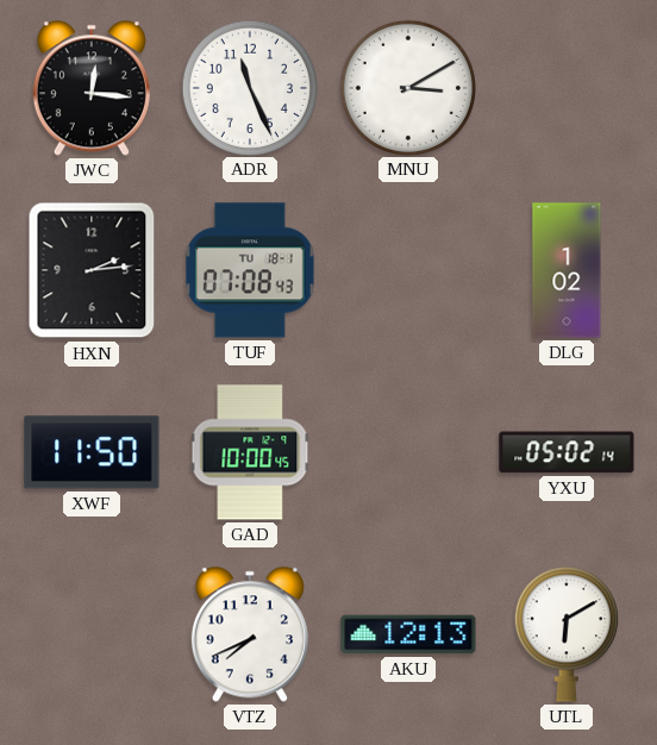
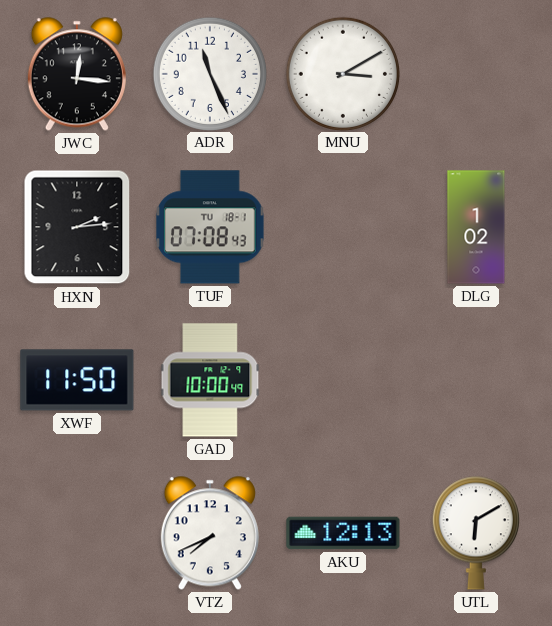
GAD: 10:00:45 -> 10:00:49 (210, 380)
YXU: 05:02 -> none (567, 452)
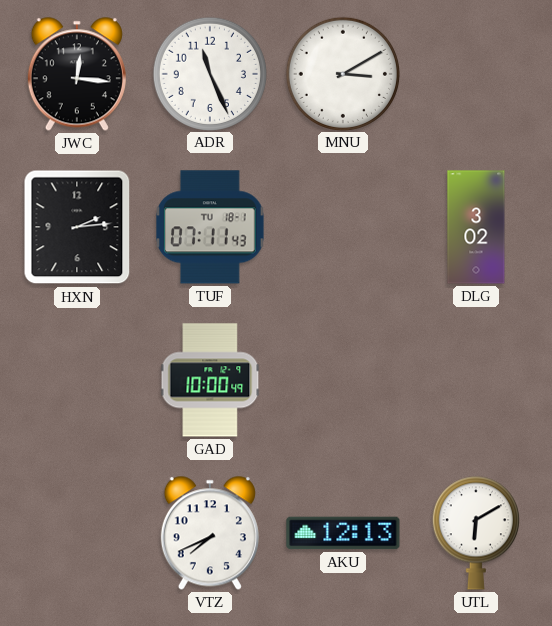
TUF: 07:08 -> 07:11 (211, 227)
DLG: 1:02 -> 3:02 (476, 227)
XWF: 11:50 -> none (77, 380)
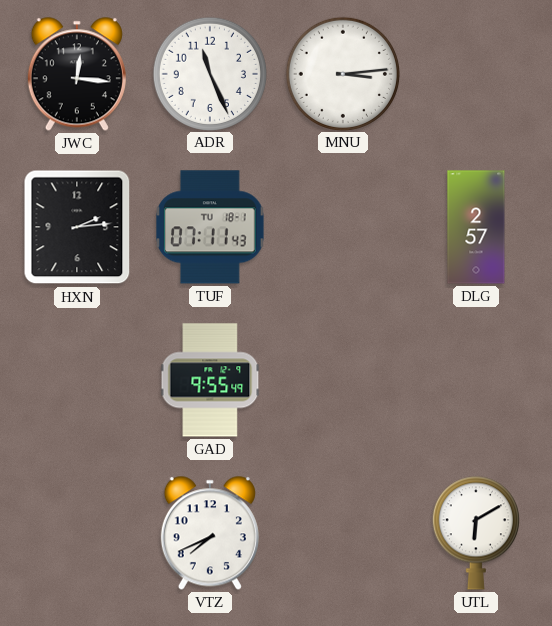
MNU: 3:10 -> 3:14 (342, 73)
DLG: 3:02 -> 2:57 (476, 227)
GAD: 10:00 -> 9:55 (210, 380)
AKU: 12:13 -> none (343, 533)
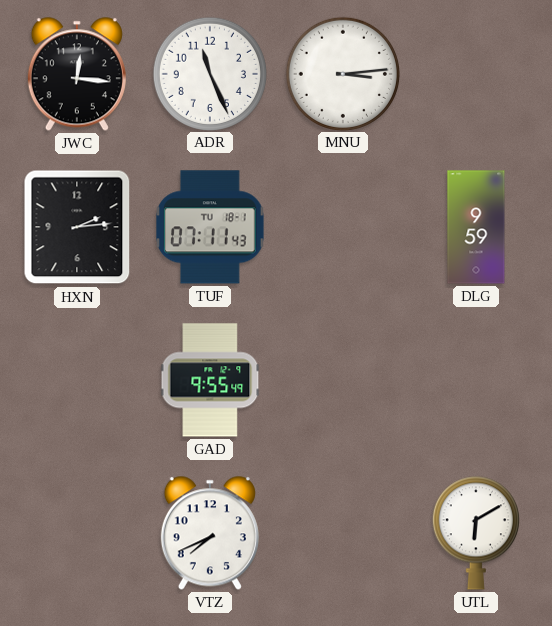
DLG: 2:57 -> 9:59 (476, 227)
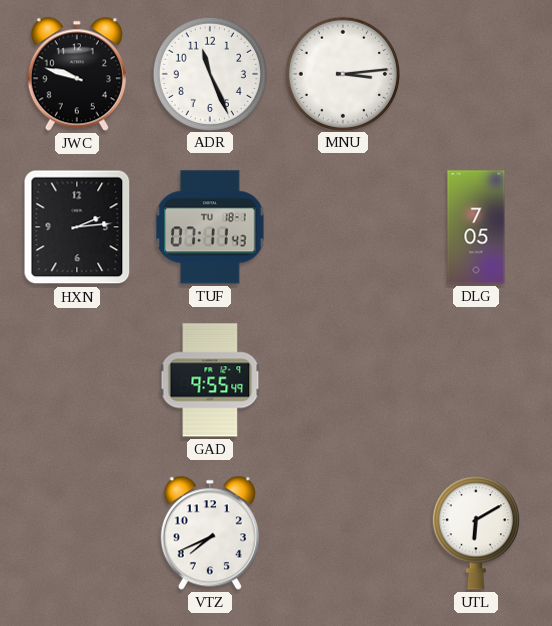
JWC: 12:16 -> 9:48 (77, 74)
DLG: 9:59 -> 7:05 (476, 227)
